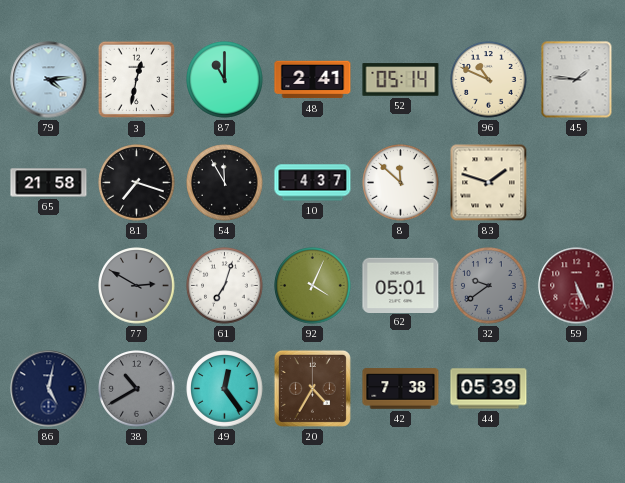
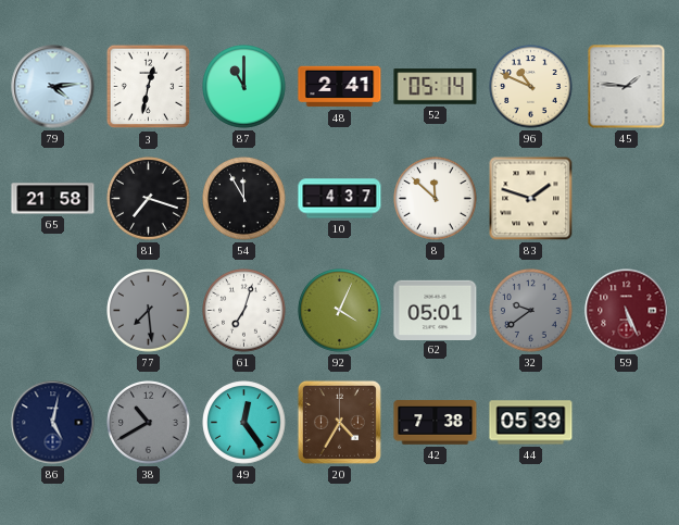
77: 2:50 -> 7:29 (149, 311)
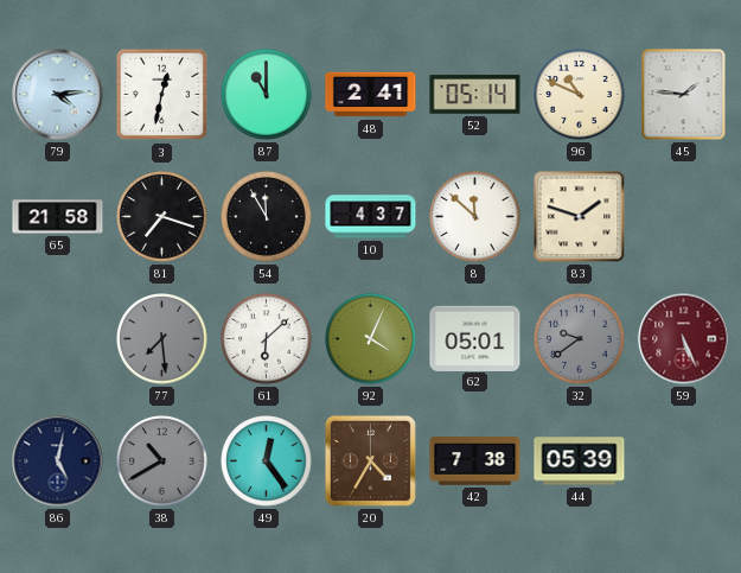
61: 7:03 -> 6:08 (267, 339)
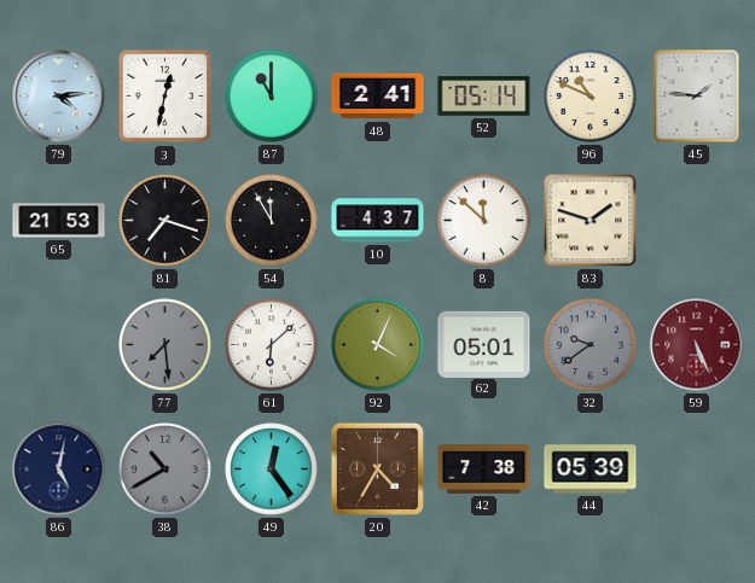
65: 21:58 -> 21:53 (59, 221)
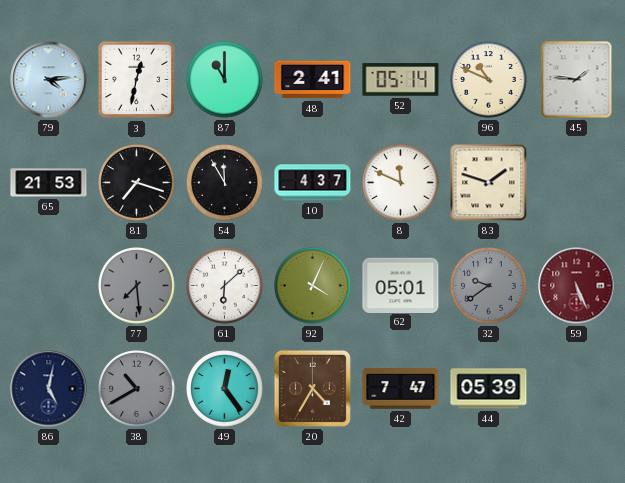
8: 11:52 -> 11:49 (401, 183)
42: 7:38 -> 7:47 (401, 389)
